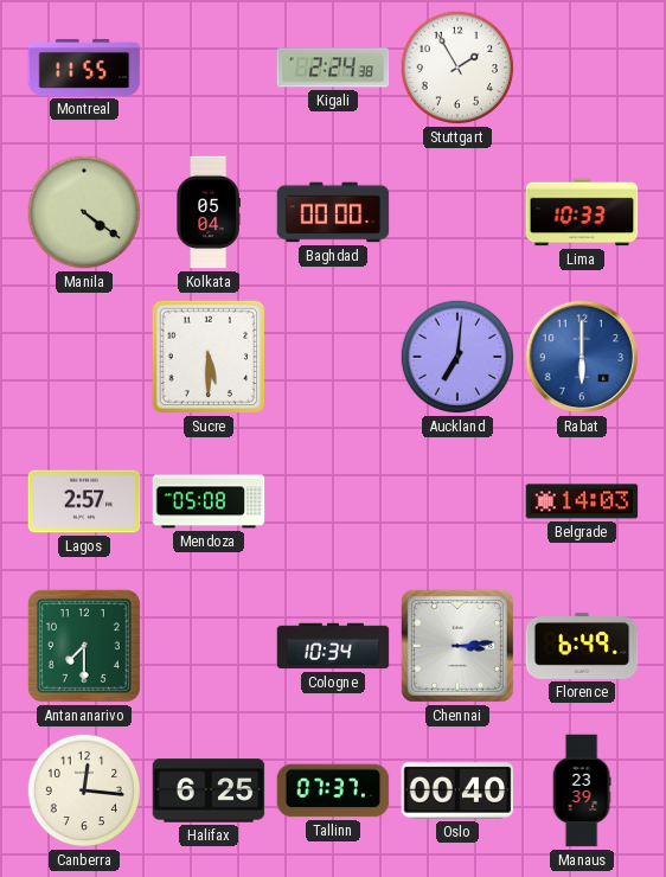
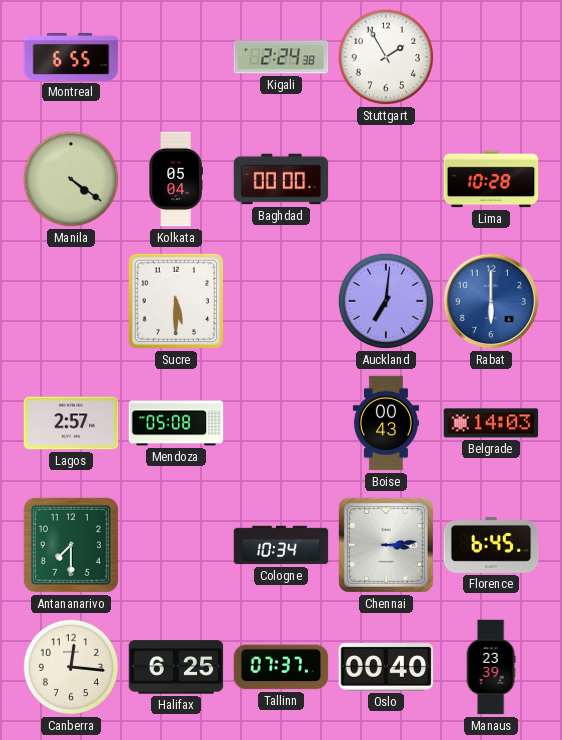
Montreal: 11:55 -> 6:55 (71, 57)
Lima: 10:33 -> 10:28 (491, 179)
Boise: none -> 00:43 (386, 423)
Florence: 6:49 -> 6:45 (491, 545)
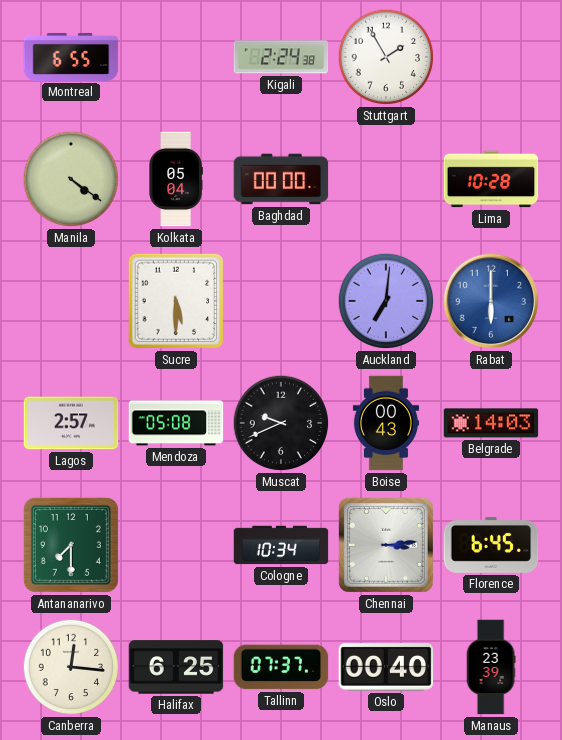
Muscat: none -> 9:41 (281, 423)
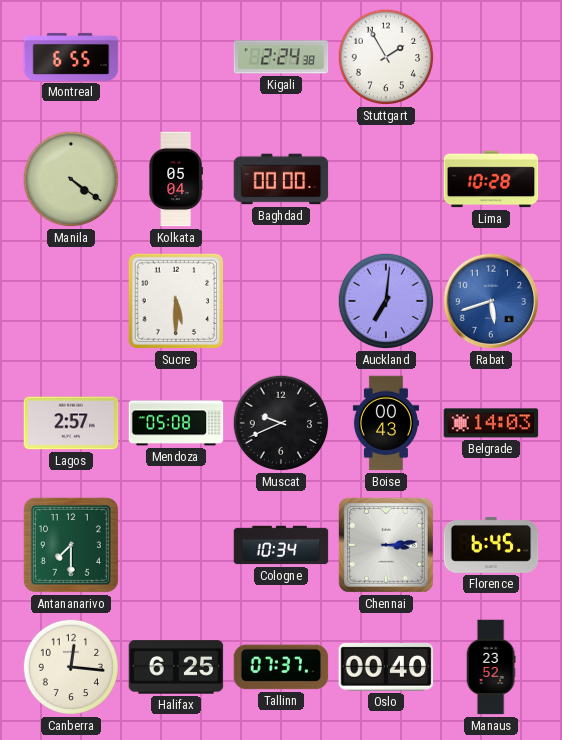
Rabat: 6:00 -> 5:42 (491, 301)
Manaus: 23:39 -> 23:52 (491, 667)
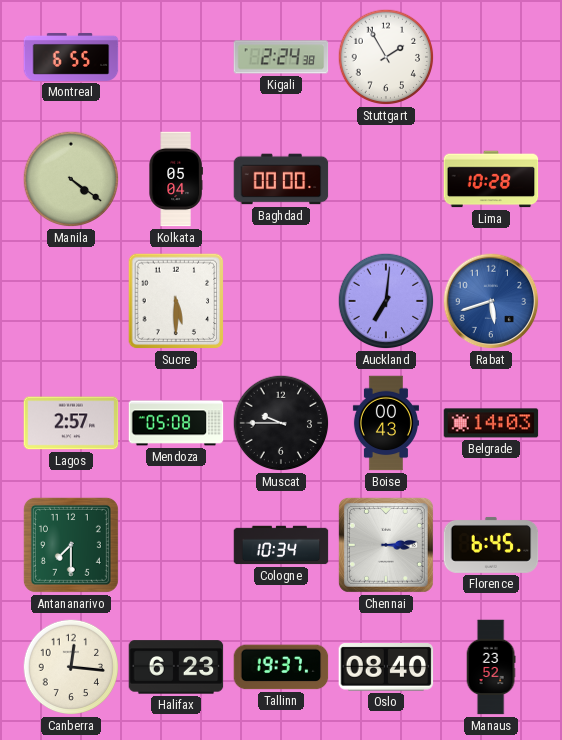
Muscat: 9:41 -> 9:45 (281, 423)
Halifax: 6:25 -> 6:23 (176, 667)
Tallinn: 07:37 -> 19:37 (281, 667)
Oslo: 00:40 -> 08:40 (386, 667)
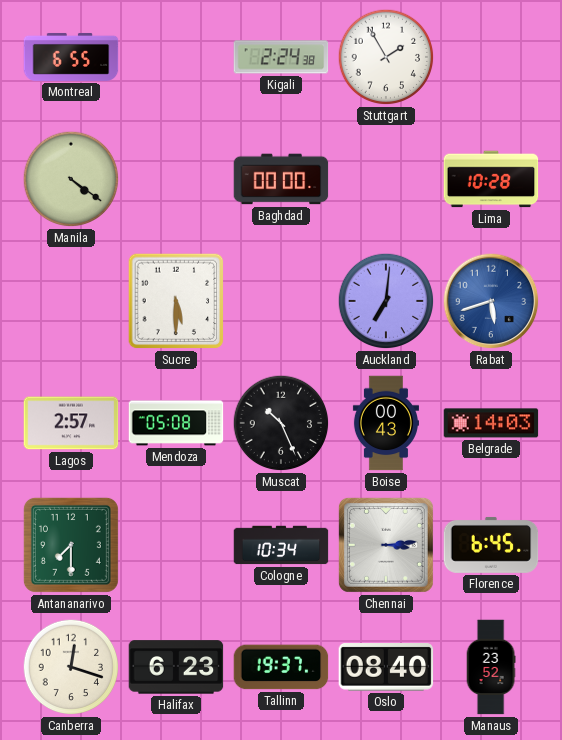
Kolkata: 05:04 -> none (176, 179)
Muscat: 9:45 -> 10:26 (281, 423)
Canberra: 12:16 -> 12:18 (71, 667)
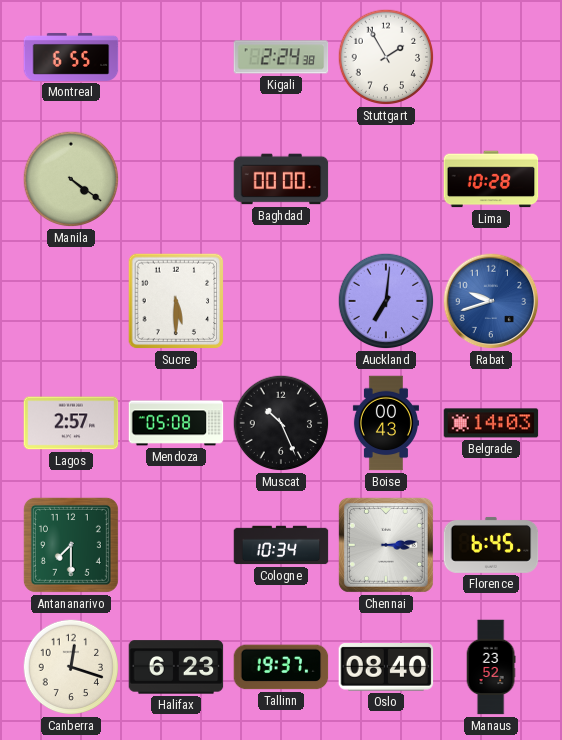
Rabat: 5:42 -> 9:42 (491, 301)
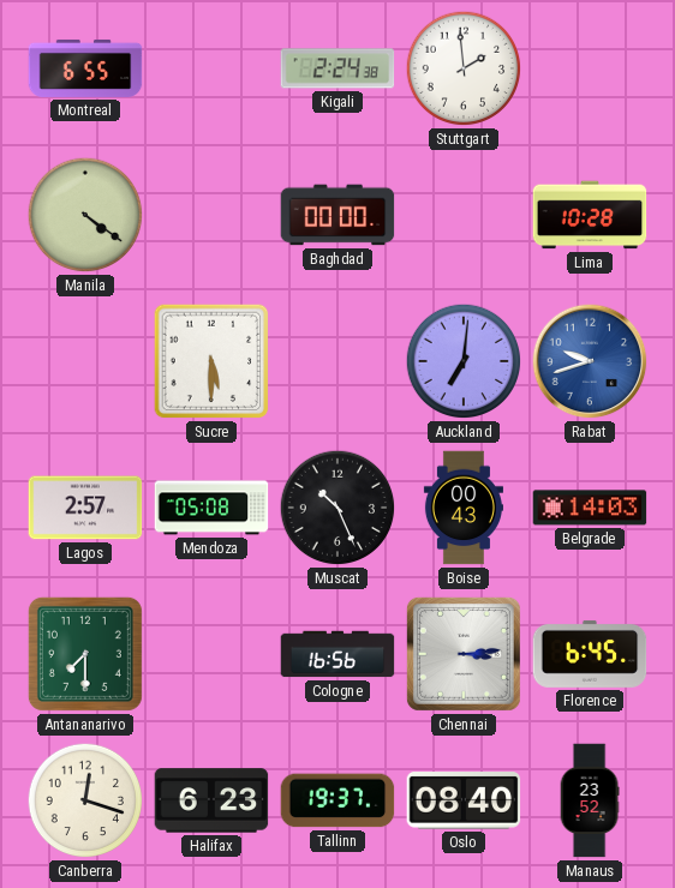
Stuttgart: 1:55 -> 1:59 (464, 68)
Cologne: 10:34 -> 16:56 (337, 654)
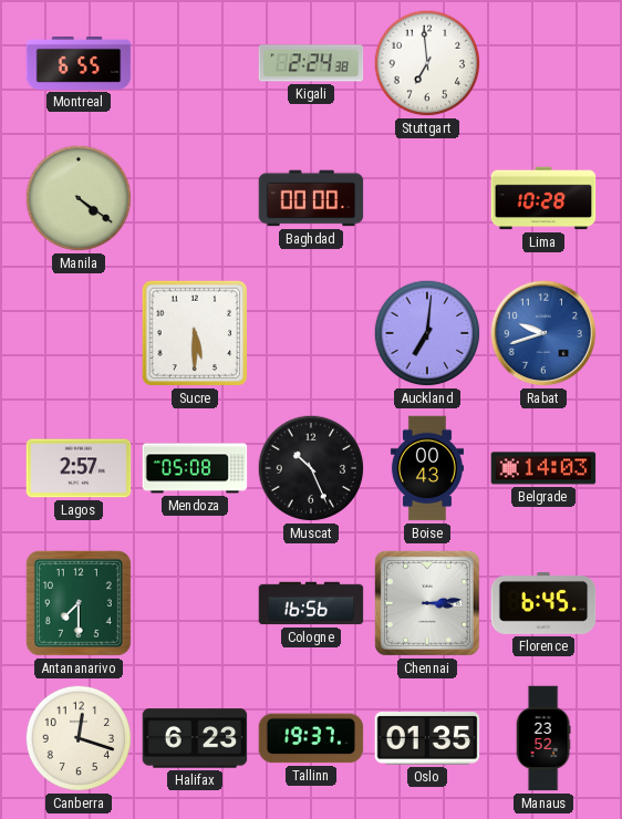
Stuttgart: 1:59 -> 6:59 (427, 63)
Oslo: 08:40 -> 01:35 (427, 738)
